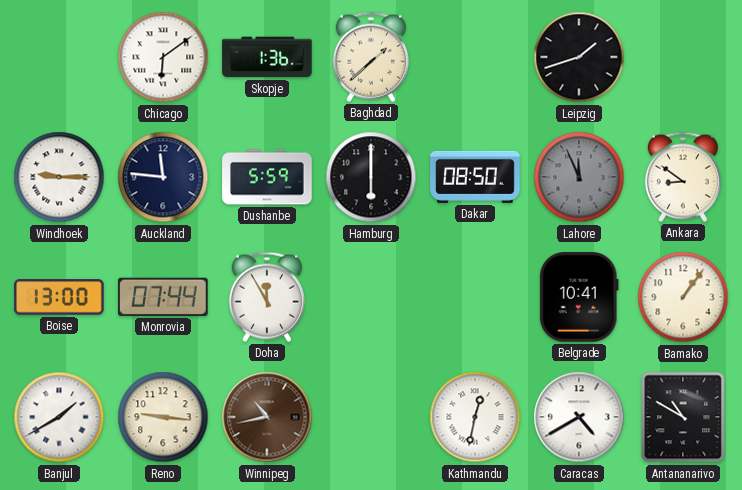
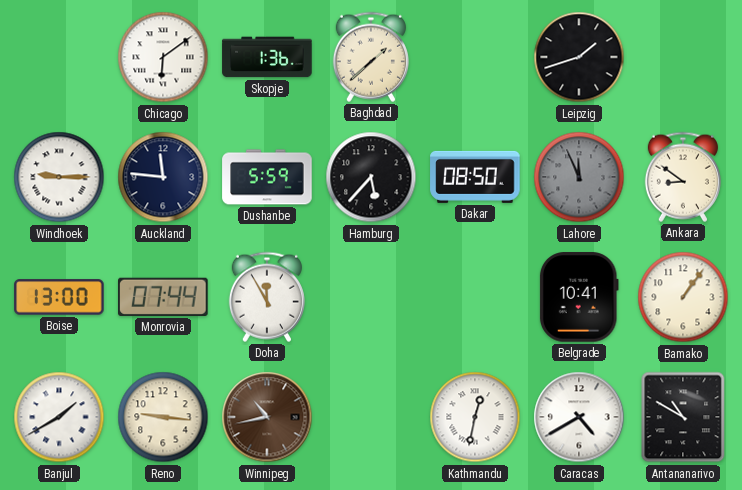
Hamburg: 6:00 -> 5:37 (371, 177)
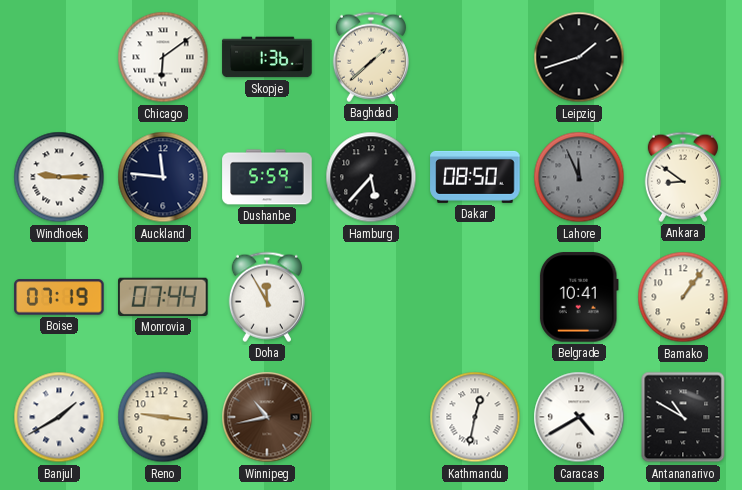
Boise: 13:00 -> 07:19 (59, 297)
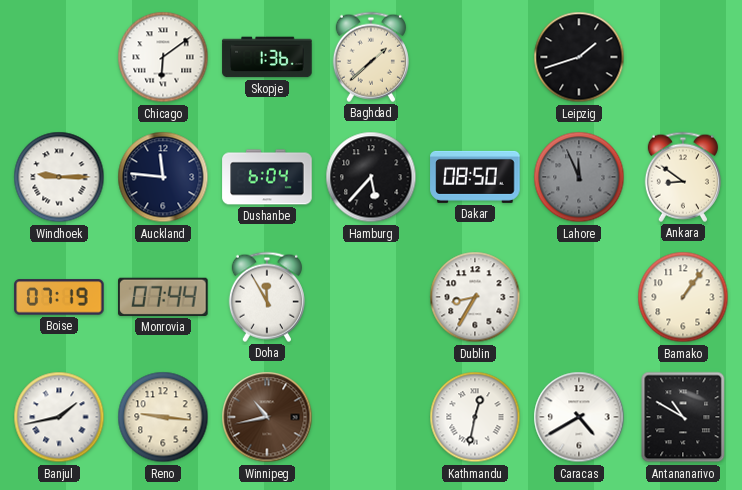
Dushanbe: 5:59 -> 6:04 (267, 177)
Dublin: none -> 8:35 (475, 297)
Belgrade: 10:41 -> none (579, 297)
Banjul: 1:40 -> 1:43 (59, 417)
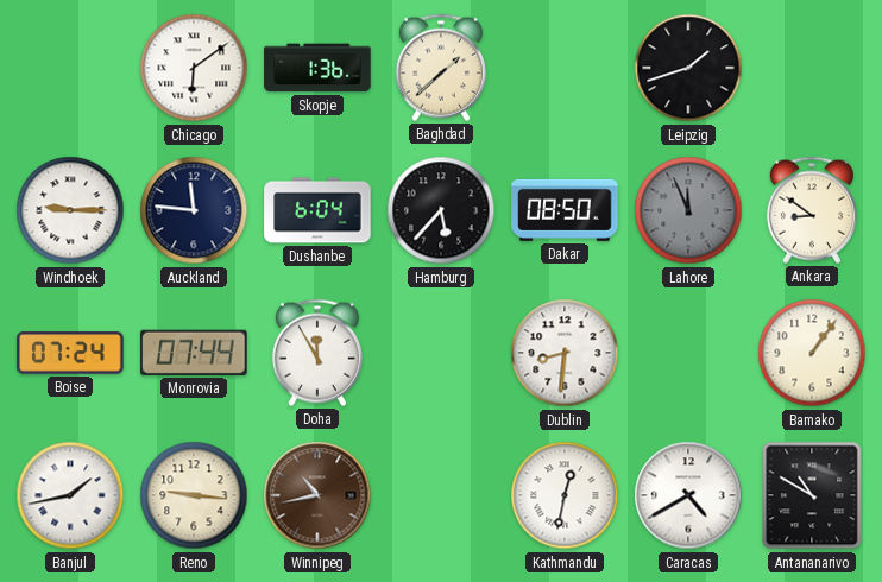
Boise: 07:19 -> 07:24 (70, 353)
Dublin: 8:35 -> 8:31 (565, 353)
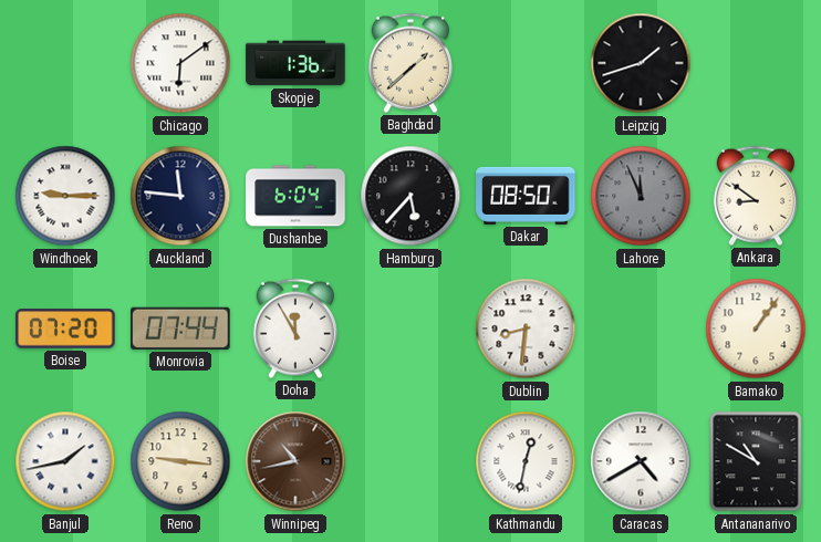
Boise: 07:24 -> 07:20 (65, 329)
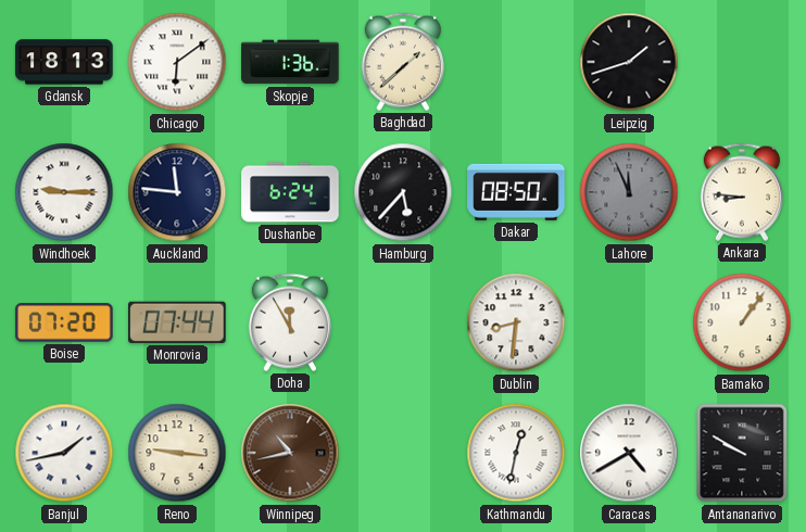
Gdansk: none -> 18:13 (64, 62)
Dushanbe: 6:04 -> 6:24 (290, 192)
Ankara: 8:51 -> 8:46 (742, 192)
Antananarivo: 10:50 -> 9:50 (742, 453)
